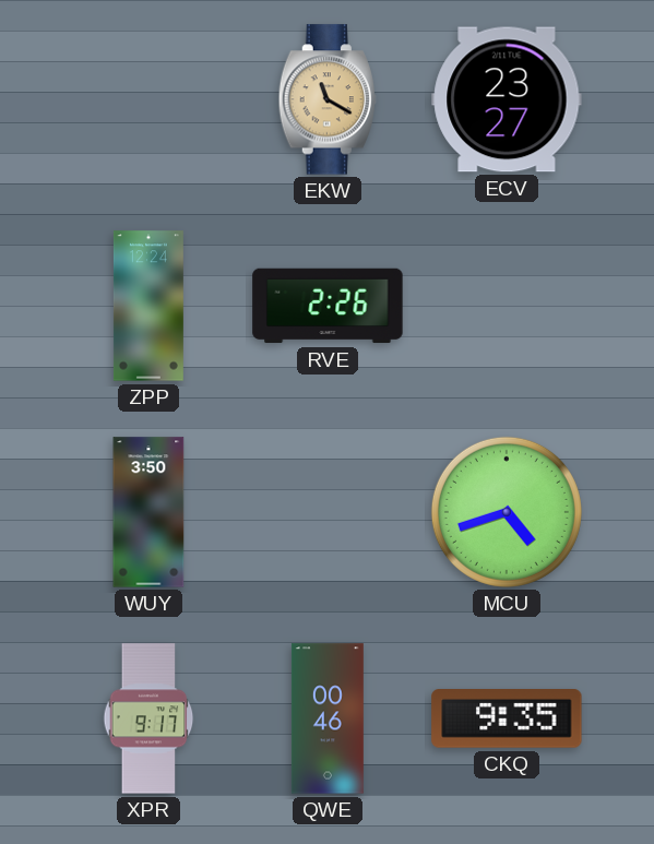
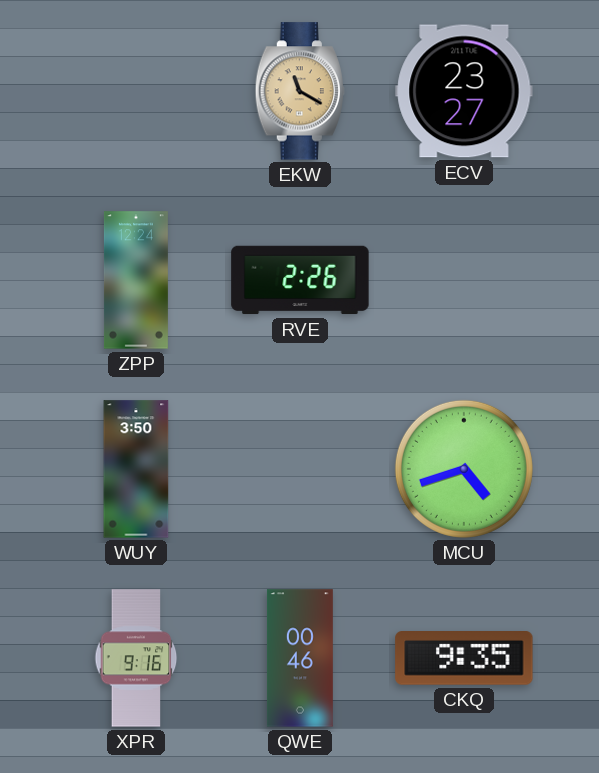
XPR: 9:17 -> 9:16 (136, 658)
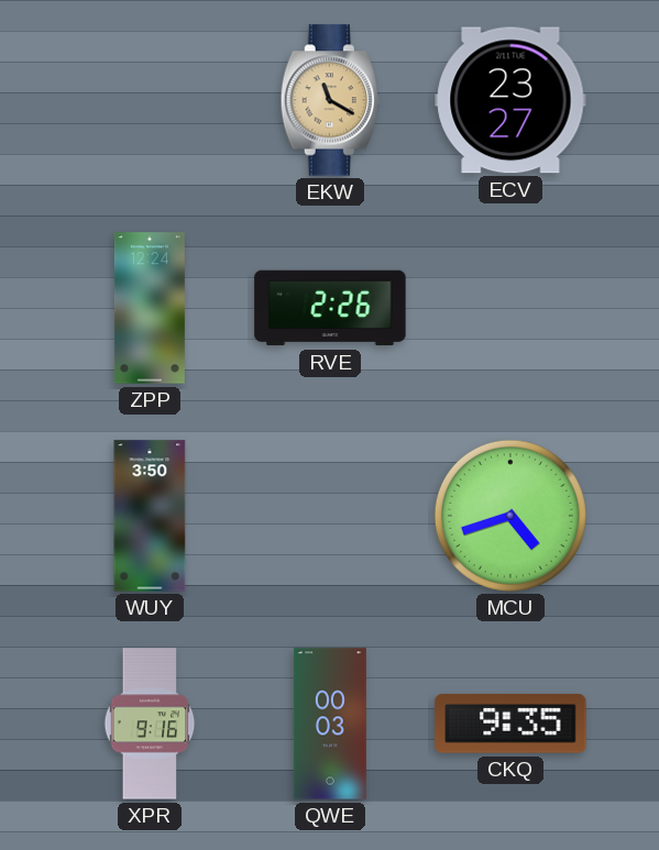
QWE: 00:46 -> 00:03 (330, 724)
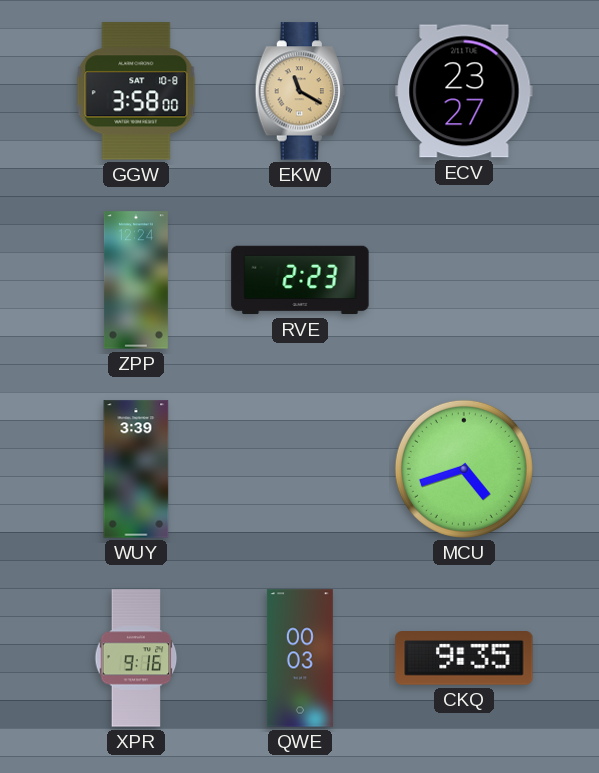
GGW: none -> 3:58 (136, 91)
RVE: 2:26 -> 2:23 (300, 280)
WUY: 3:50 -> 3:39 (136, 469)
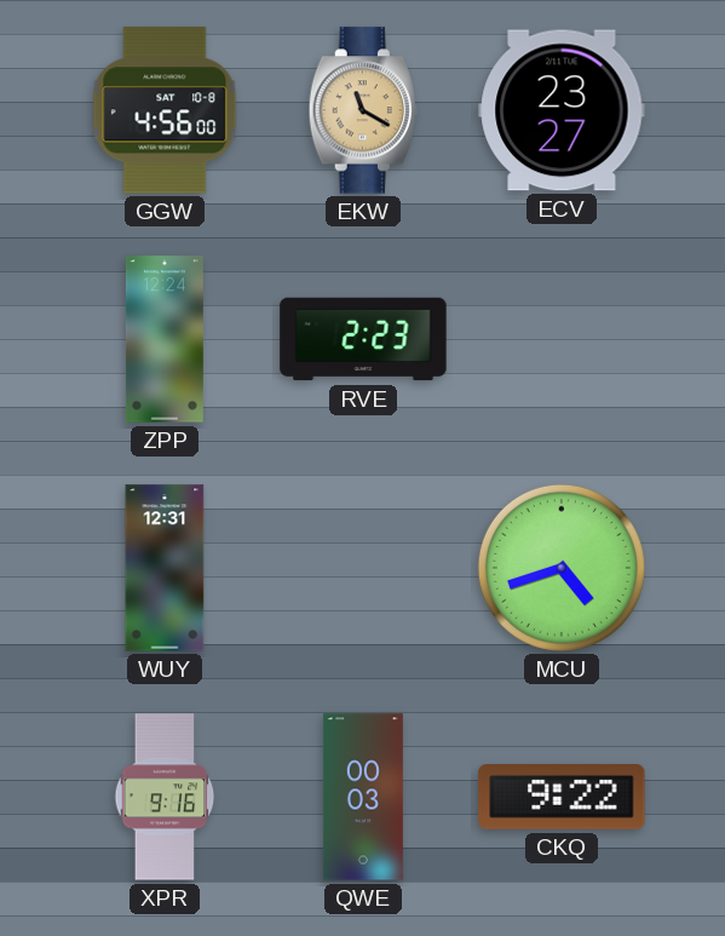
GGW: 3:58 -> 4:56 (165, 110)
WUY: 3:39 -> 12:31 (165, 568)
CKQ: 9:35 -> 9:22 (562, 798)
